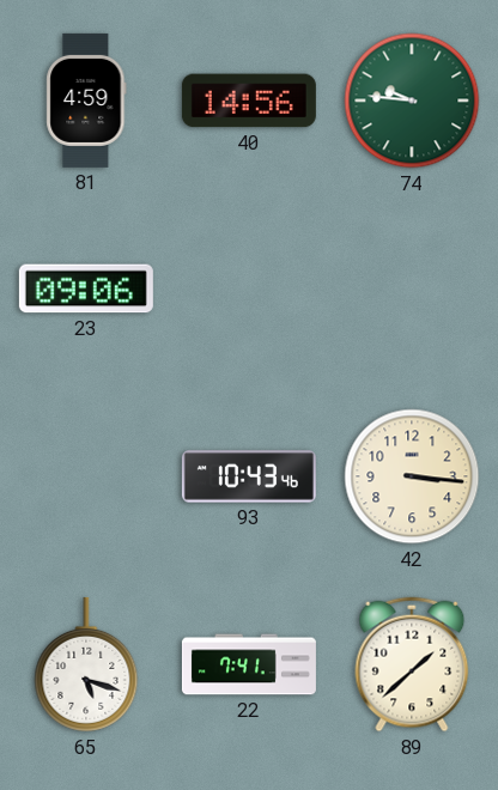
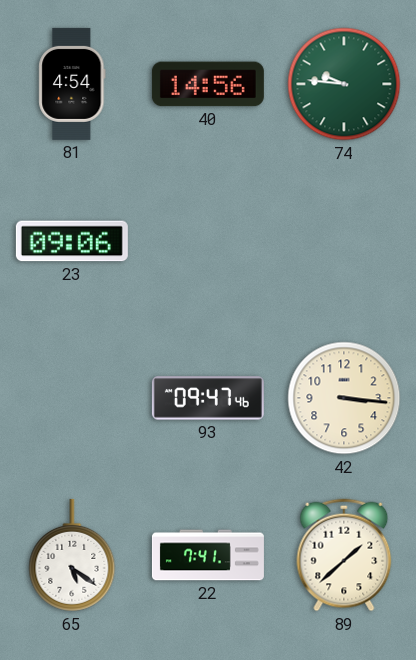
81: 4:59 -> 4:54 (72, 84)
93: 10:43 -> 09:47 (208, 398)
65: 5:18 -> 5:21 (72, 555)
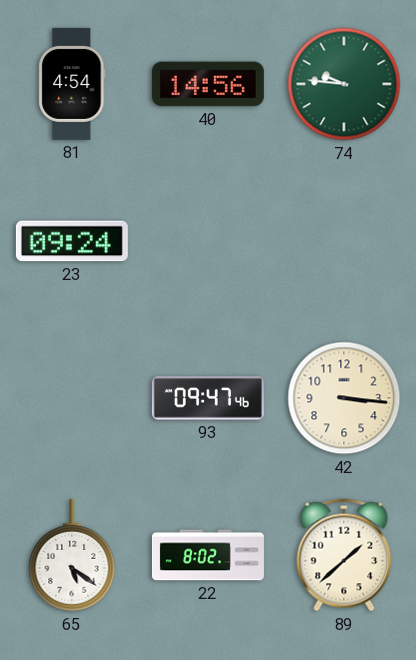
23: 09:06 -> 09:24 (72, 241)
22: 7:41 -> 8:02 (208, 555)
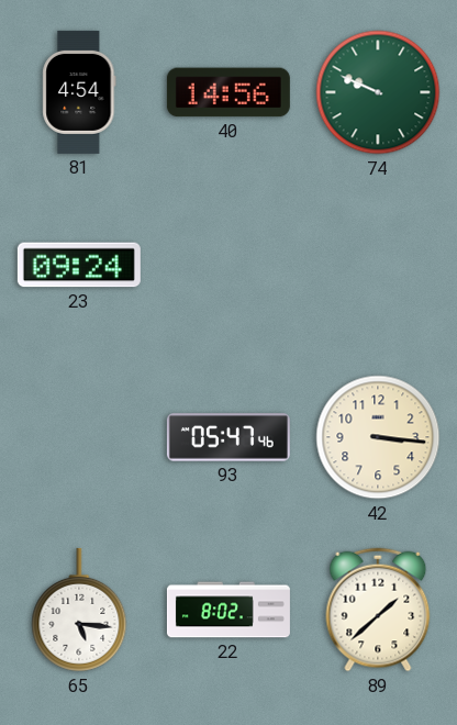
74: 9:46 -> 9:49 (378, 92)
93: 09:47 -> 05:47 (228, 437)
65: 5:21 -> 5:16 (79, 610)
